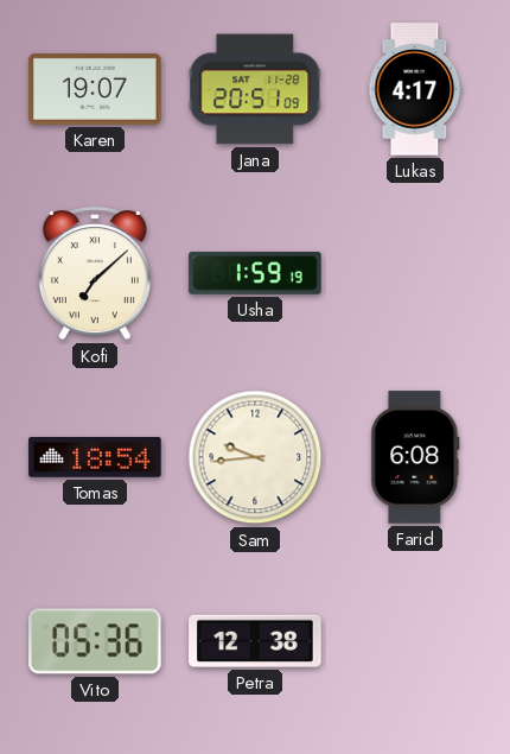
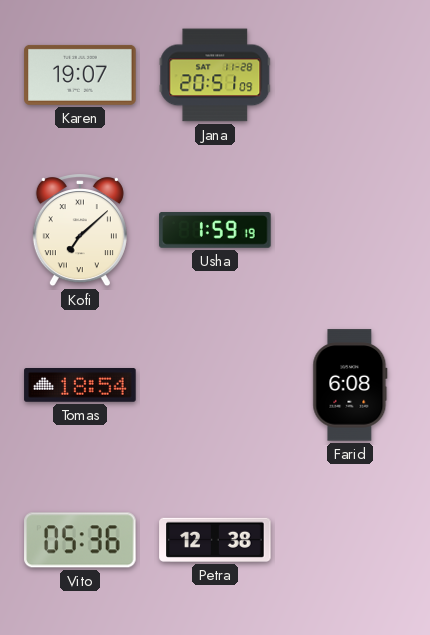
Lukas: 4:17 -> none (415, 89)
Sam: 9:44 -> none (255, 457)
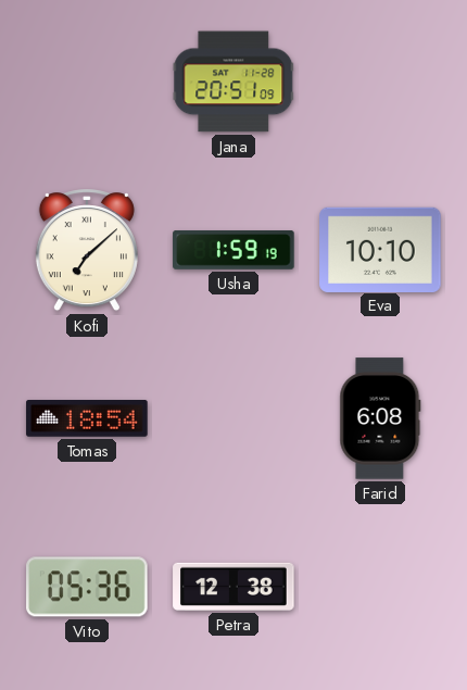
Karen: 19:07 -> none (80, 75)
Eva: none -> 10:10 (380, 249)
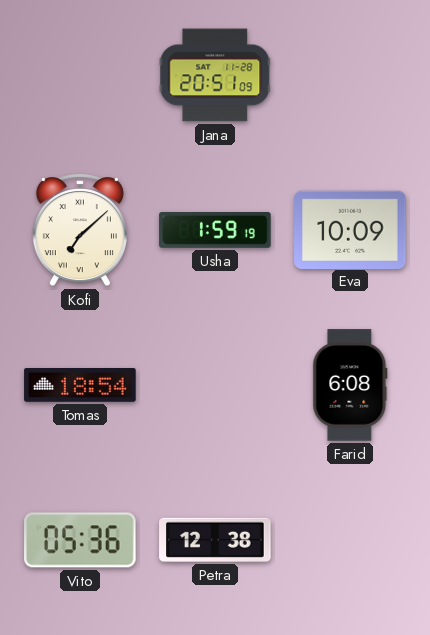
Eva: 10:10 -> 10:09 (350, 229)
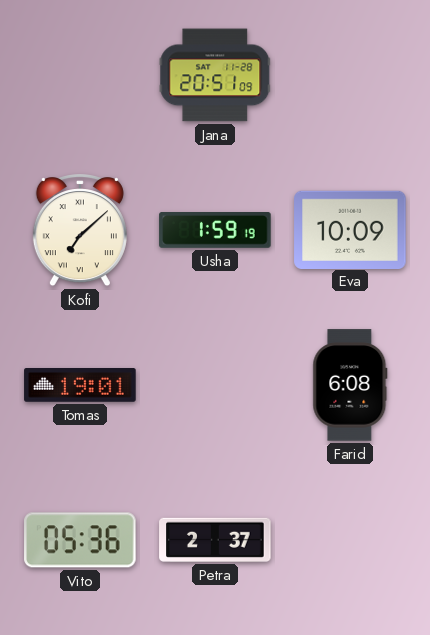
Tomas: 18:54 -> 19:01 (80, 386)
Petra: 12:38 -> 2:37 (215, 540)
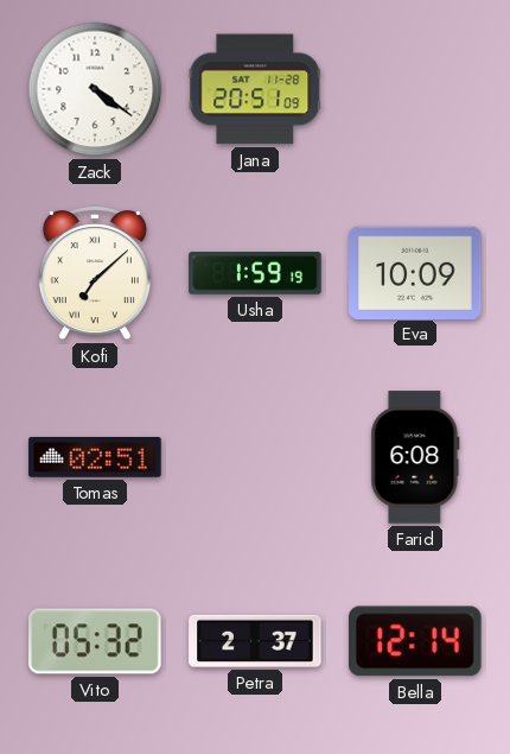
Zack: none -> 4:21 (95, 89)
Tomas: 19:01 -> 02:51 (95, 458)
Vito: 05:36 -> 05:32 (95, 641)
Bella: none -> 12:14 (416, 641)
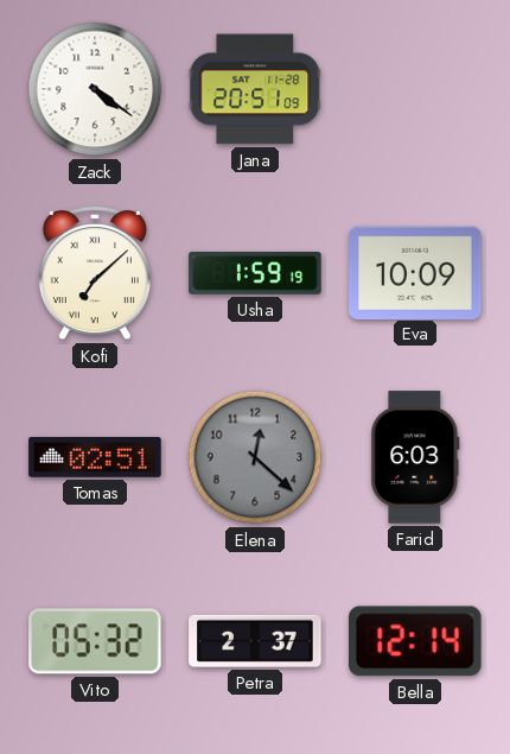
Elena: none -> 12:22 (255, 457)
Farid: 6:08 -> 6:03 (415, 457)
